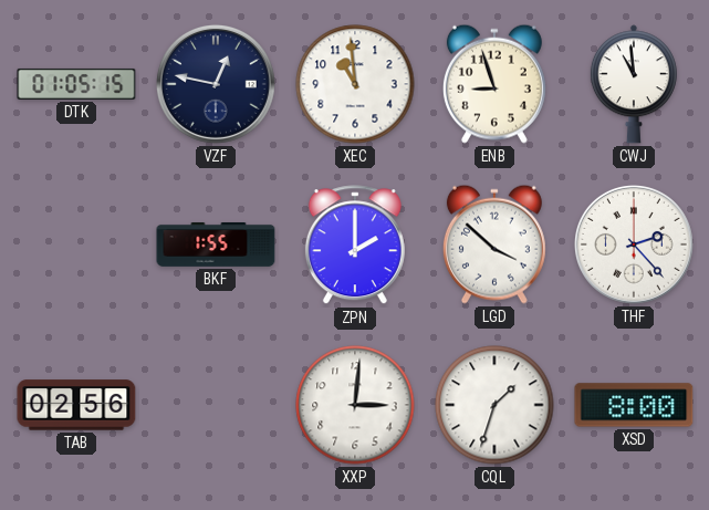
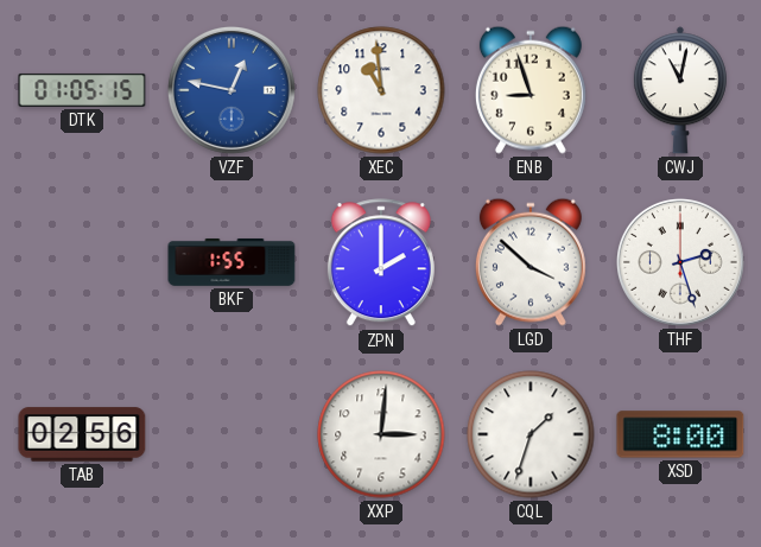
VZF dial: navy -> blue (232, 90)
CWJ: 10:59 -> 11:02 (680, 90)
THF: 2:23 -> 2:27 (680, 262)
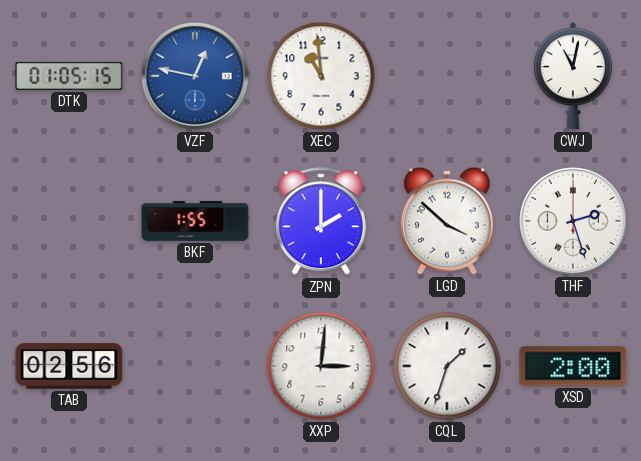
ENB: 8:57 -> none (531, 90)
XSD: 8:00 -> 2:00 (573, 366)
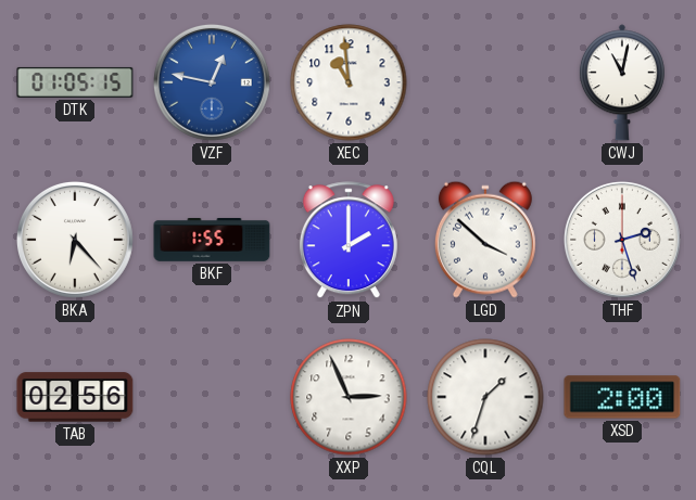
BKA: none -> 6:23 (75, 240)
XXP: 3:01 -> 2:56 (349, 397)
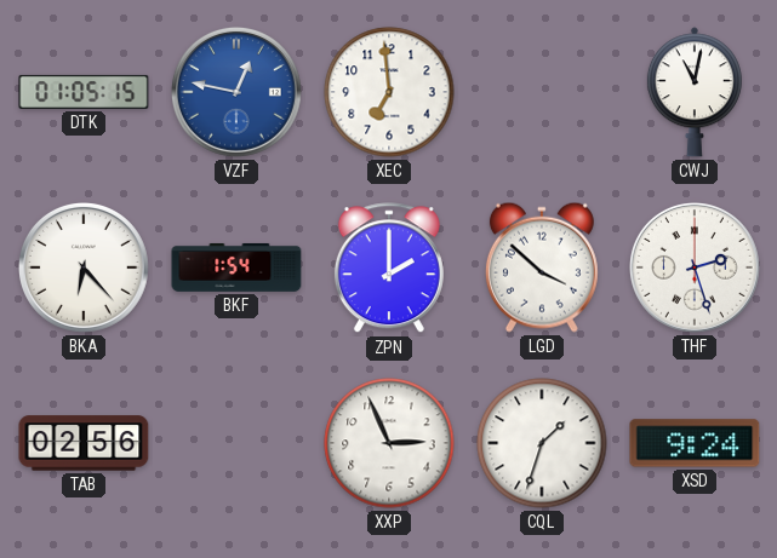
XEC: 10:59 -> 6:59 (389, 92)
BKF: 1:55 -> 1:54 (236, 268)
XSD: 2:00 -> 9:24 (695, 443)
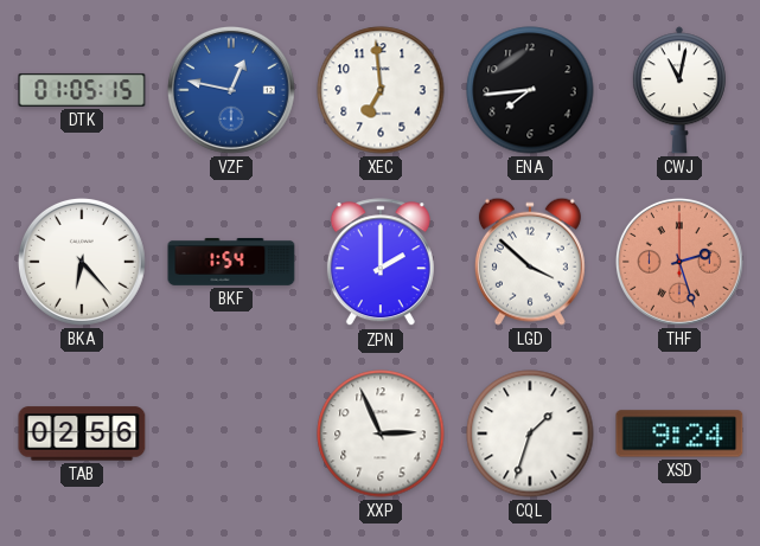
ENA: none -> 7:44 (530, 90)
THF dial: white -> salmon (679, 262)
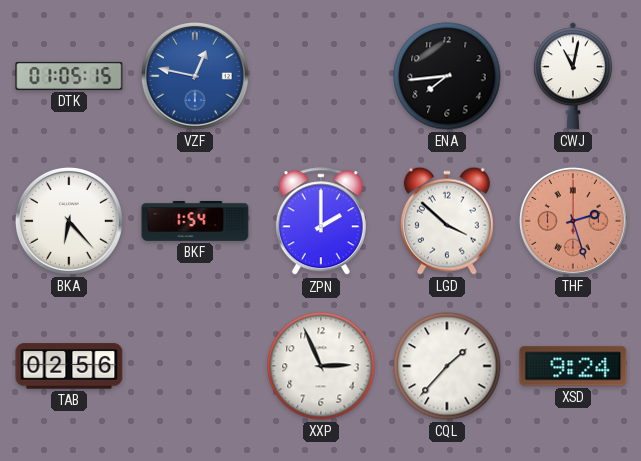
XEC: 6:59 -> none (381, 90)
CQL: 1:33 -> 1:37 (447, 366)
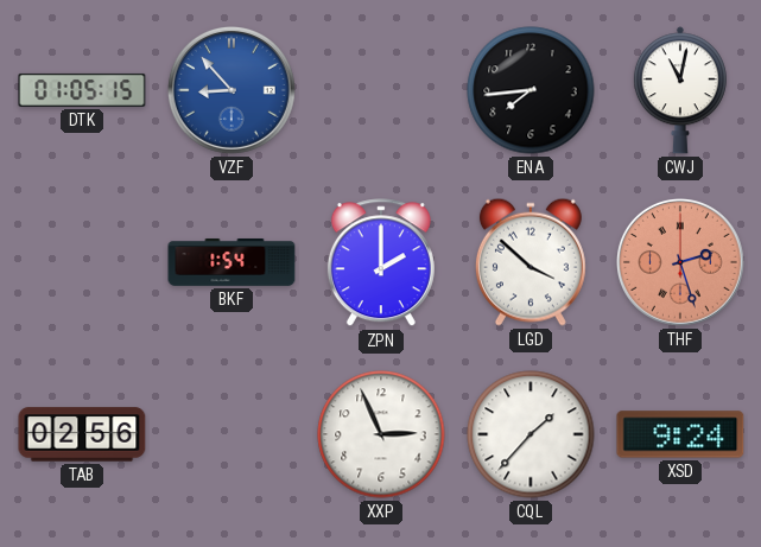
VZF: 12:47 -> 8:53 (232, 90)
BKA: 6:23 -> none (69, 221)
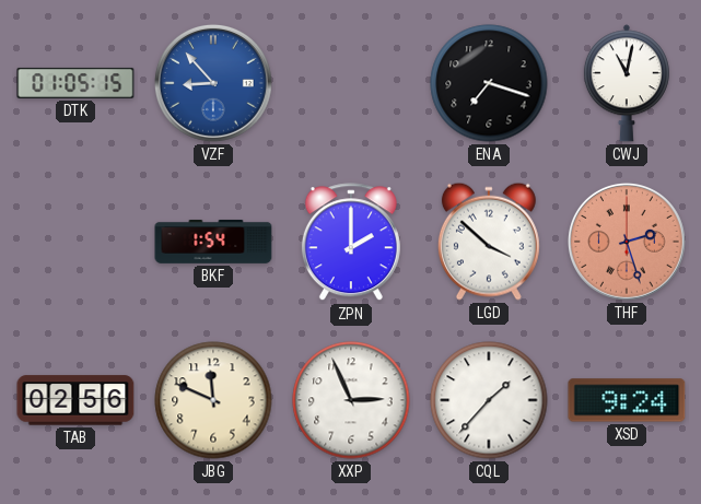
ENA: 7:44 -> 7:18 (489, 83)
JBG: none -> 11:49 (213, 400)
